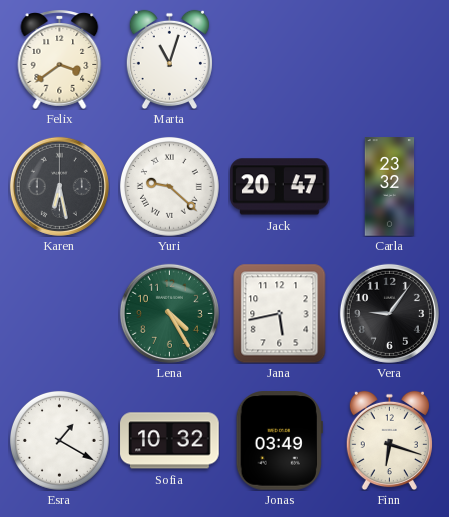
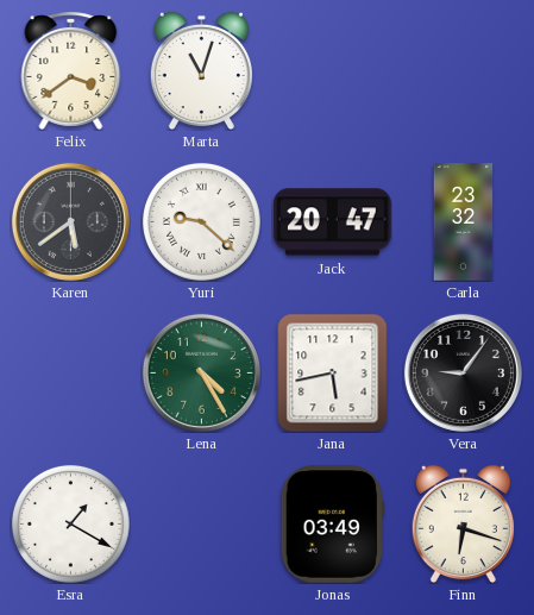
Karen: 6:28 -> 5:39 (70, 221)
Sofia: 10:32 -> none (170, 441)
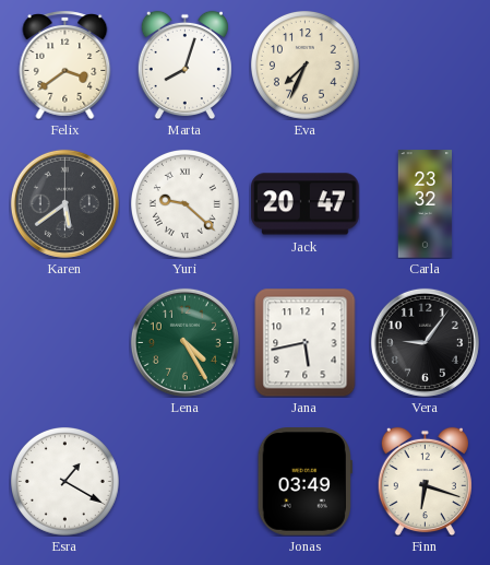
Marta: 11:03 -> 8:03 (184, 64)
Eva: none -> 7:34 (304, 64)
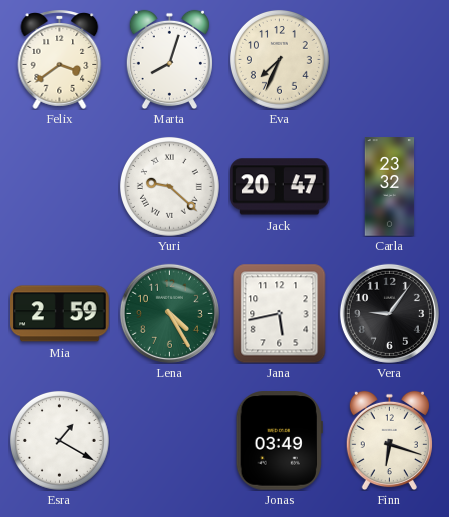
Karen: 5:39 -> none (64, 203)
Mia: none -> 2:59 (60, 314)
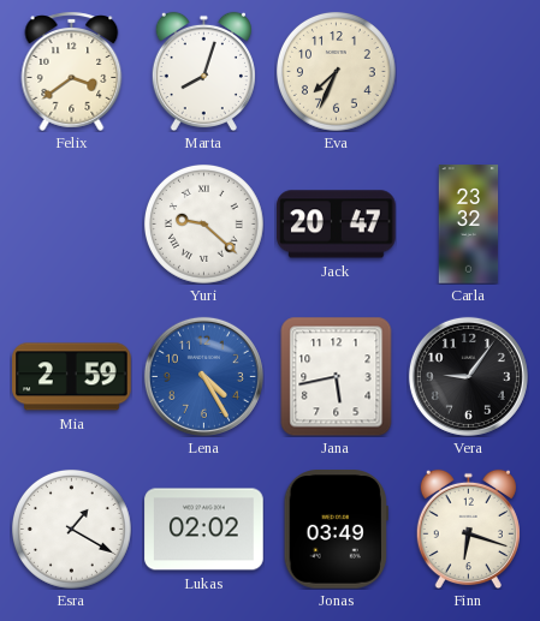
Lena dial: green -> blue (203, 376)
Lukas: none -> 02:02 (204, 530)
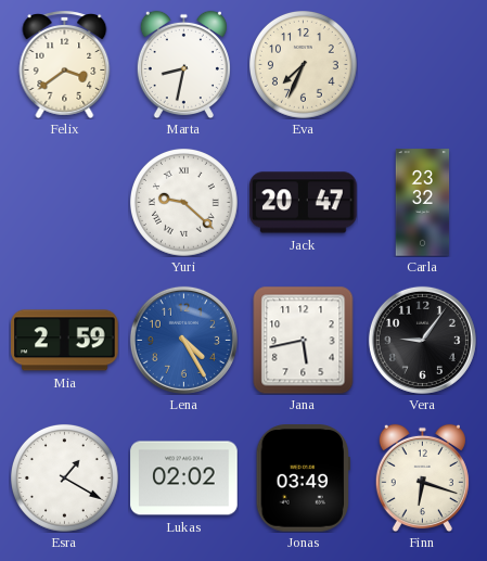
Marta: 8:03 -> 8:32 (183, 64)
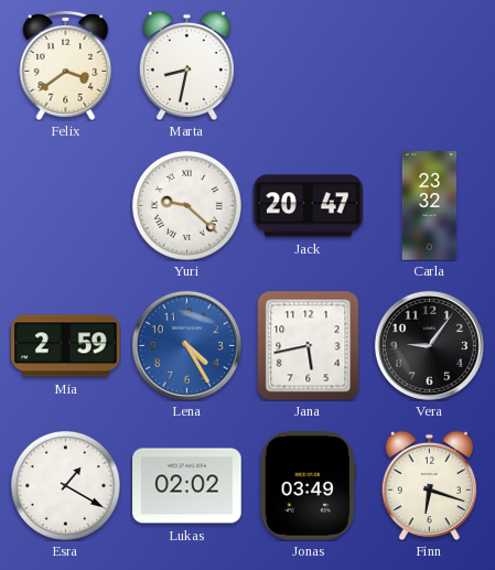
Eva: 7:34 -> none (303, 64)
